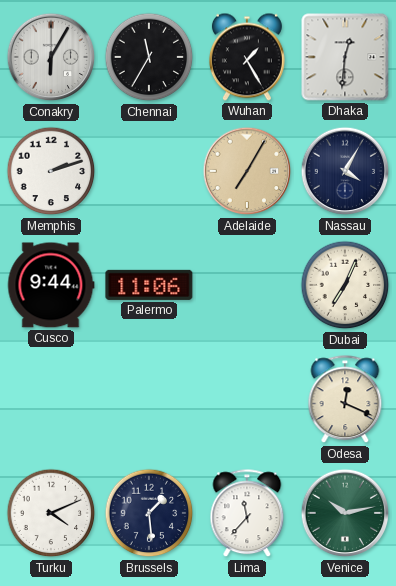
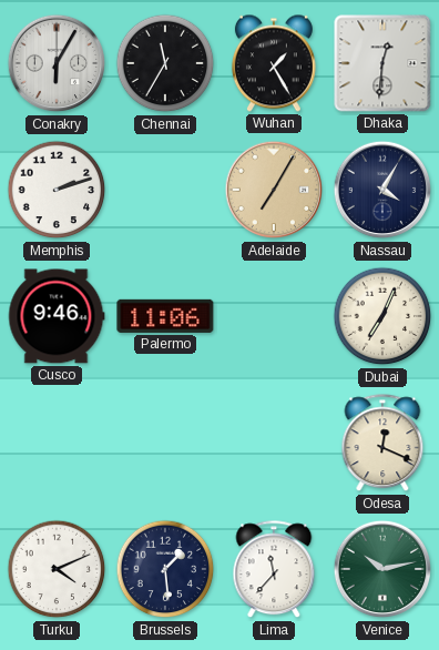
Cusco: 9:44 -> 9:46 (57, 316)
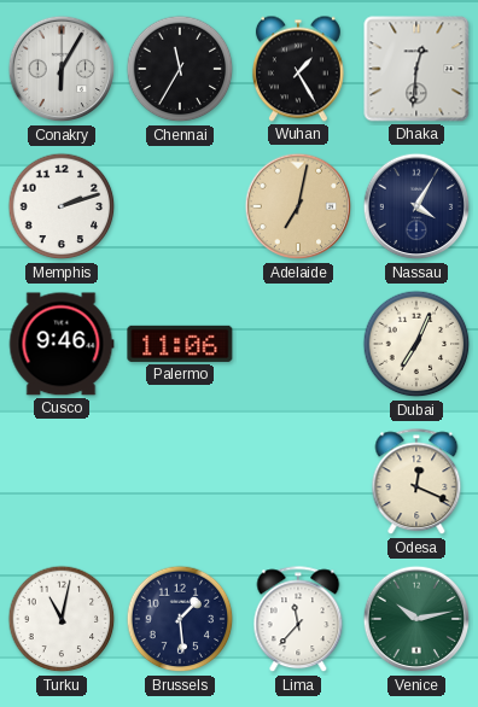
Adelaide: 7:05 -> 7:02 (298, 206)
Turku: 4:11 -> 11:02 (62, 619)
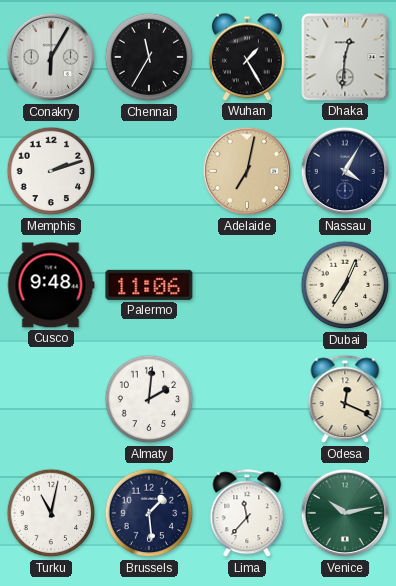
Cusco: 9:46 -> 9:48 (51, 285)
Almaty: none -> 2:01 (149, 399)
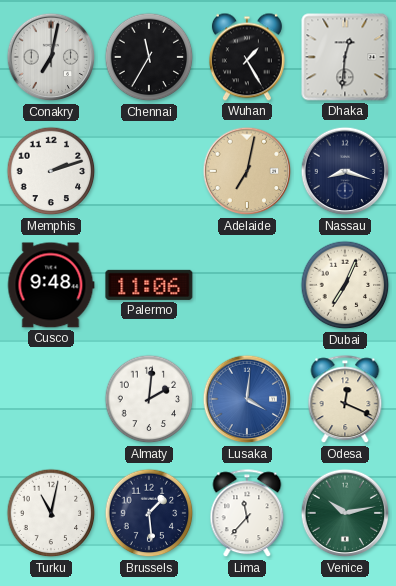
Conakry: 6:05 -> 7:02 (51, 57)
Nassau: 4:05 -> 8:18 (345, 171)
Lusaka: none -> 4:01 (247, 399)
